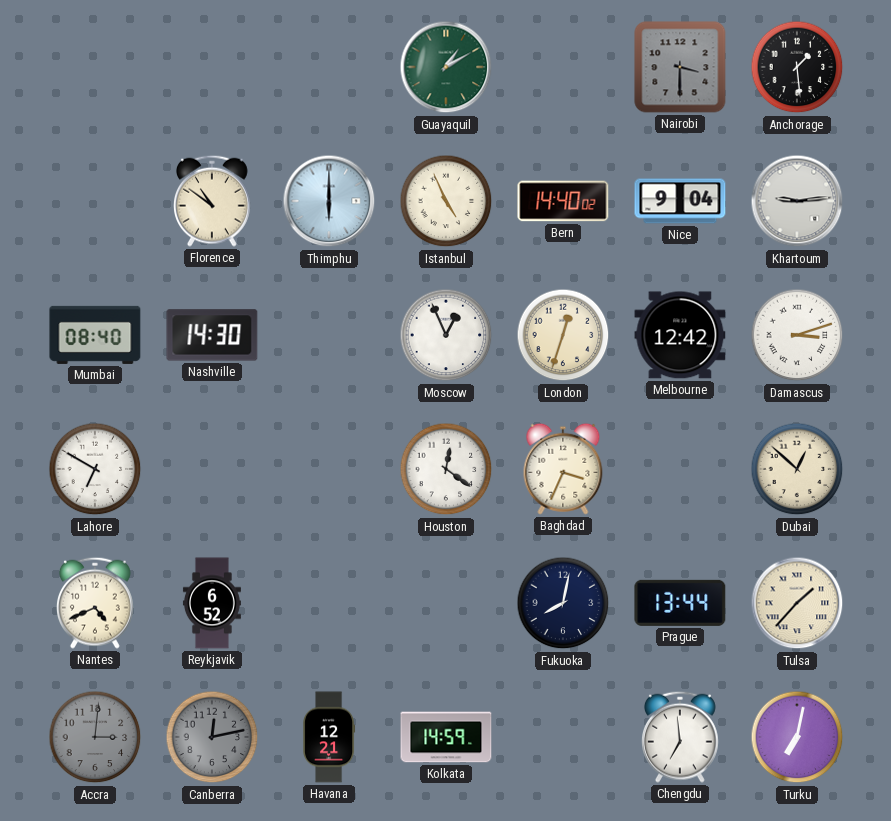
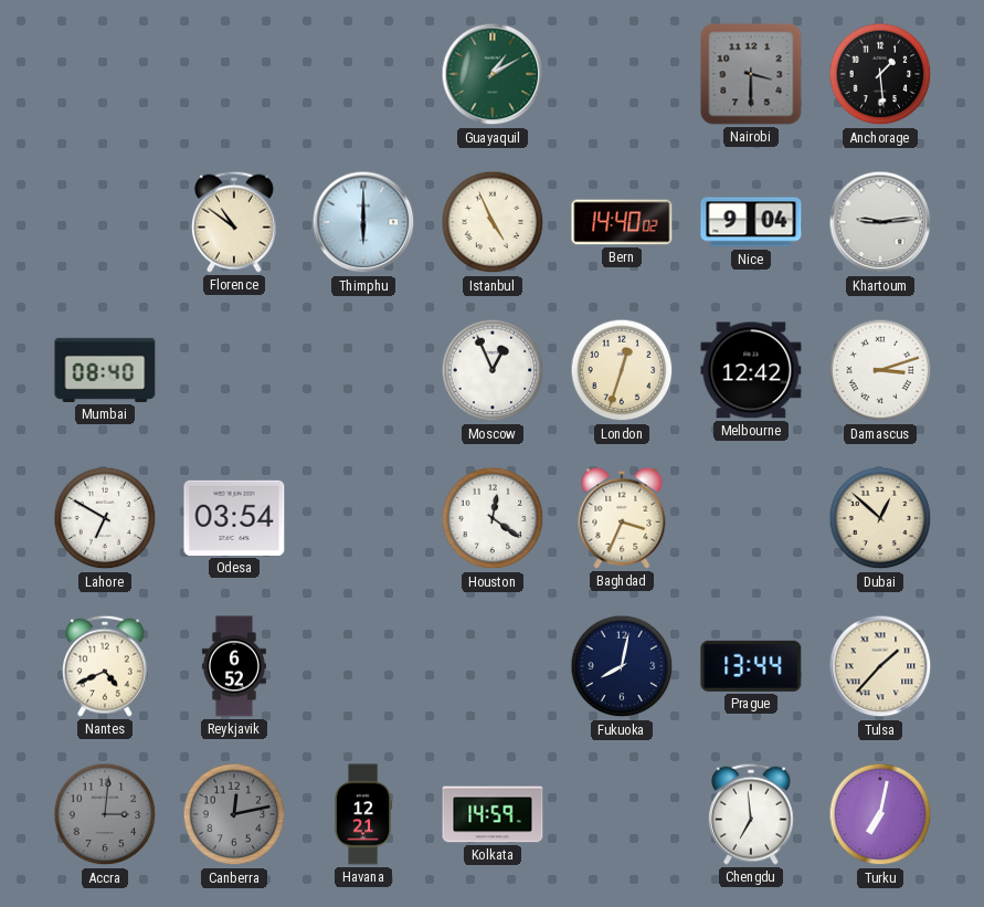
Nashville: 14:30 -> none (212, 335)
Odesa: none -> 03:54 (234, 518)
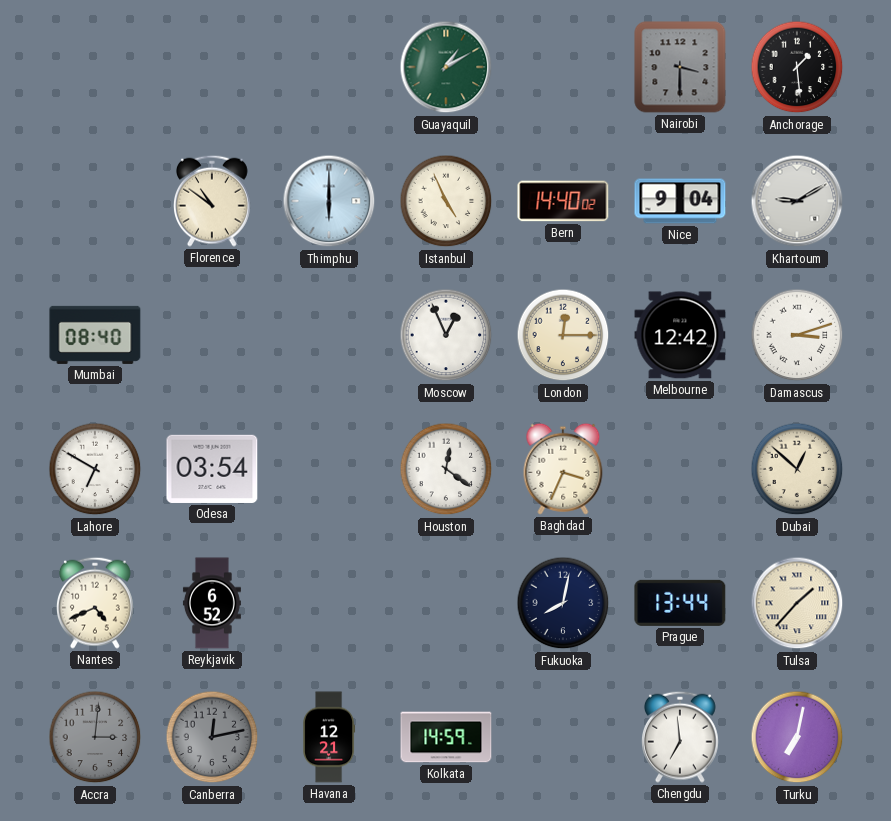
Khartoum: 9:14 -> 9:10 (797, 201)
London: 12:33 -> 12:15 (563, 335)
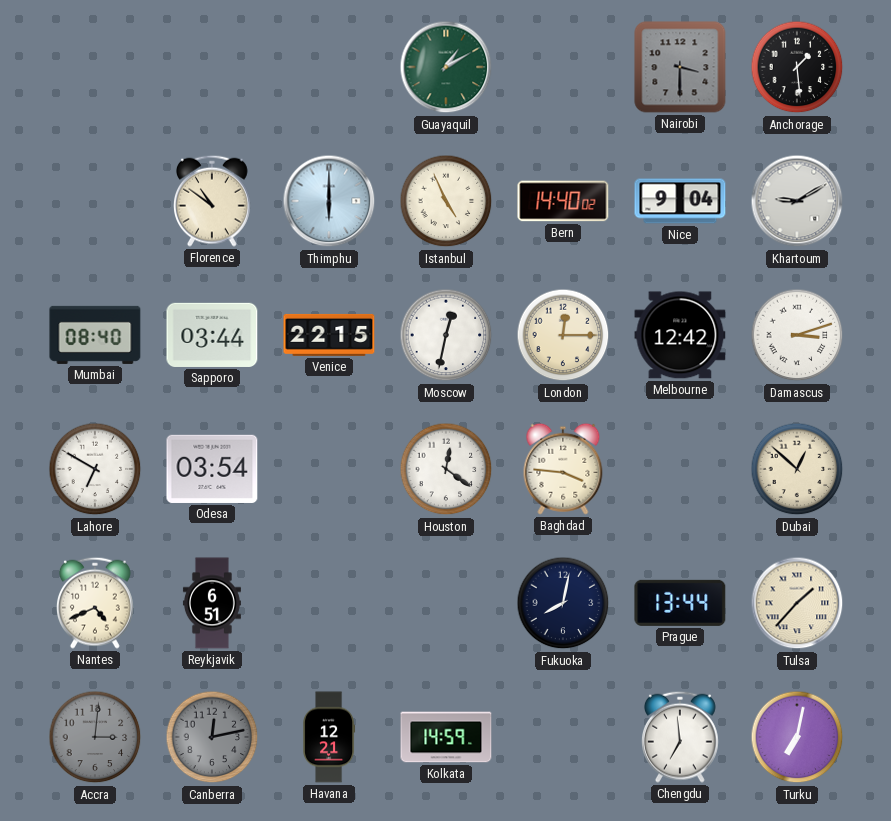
Sapporo: none -> 03:44 (212, 335)
Venice: none -> 22:15 (329, 335)
Moscow: 12:56 -> 12:32 (446, 335)
Baghdad: 3:34 -> 3:46 (563, 469)
Reykjavik: 6:52 -> 6:51 (212, 603)
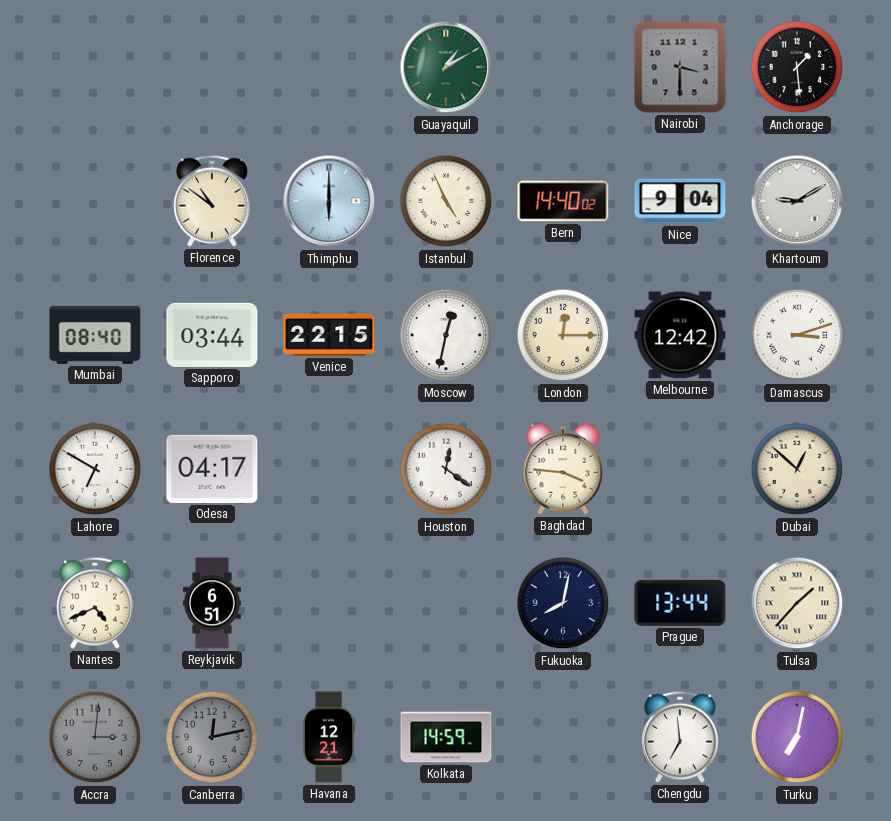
Odesa: 03:54 -> 04:17 (212, 469)
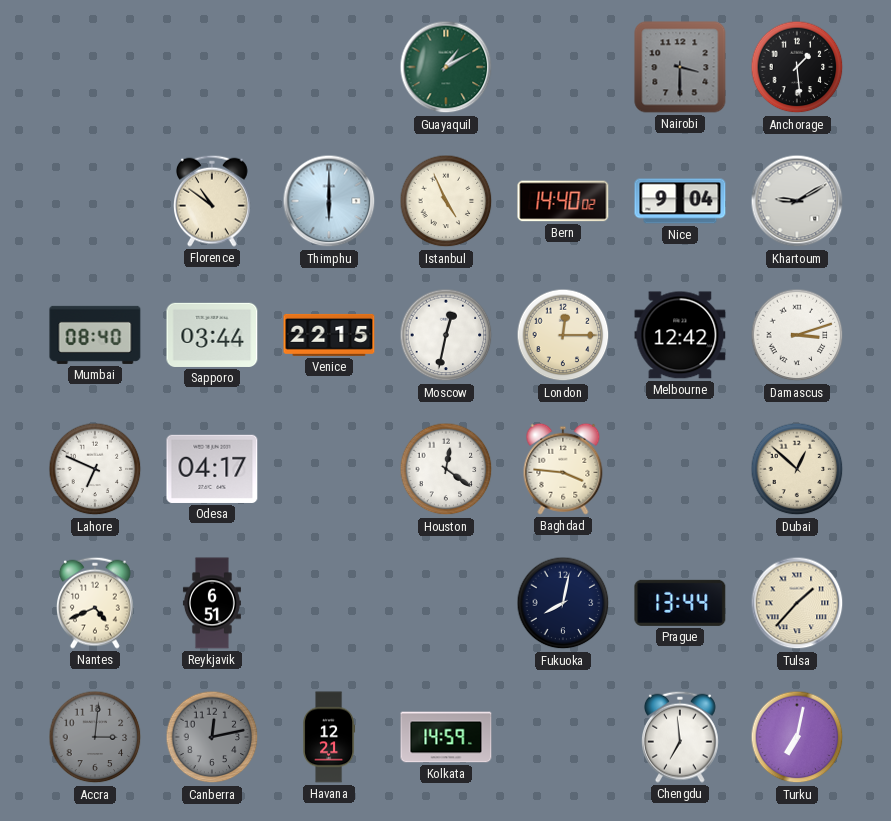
Lahore: 6:50 -> 6:49 (95, 469)
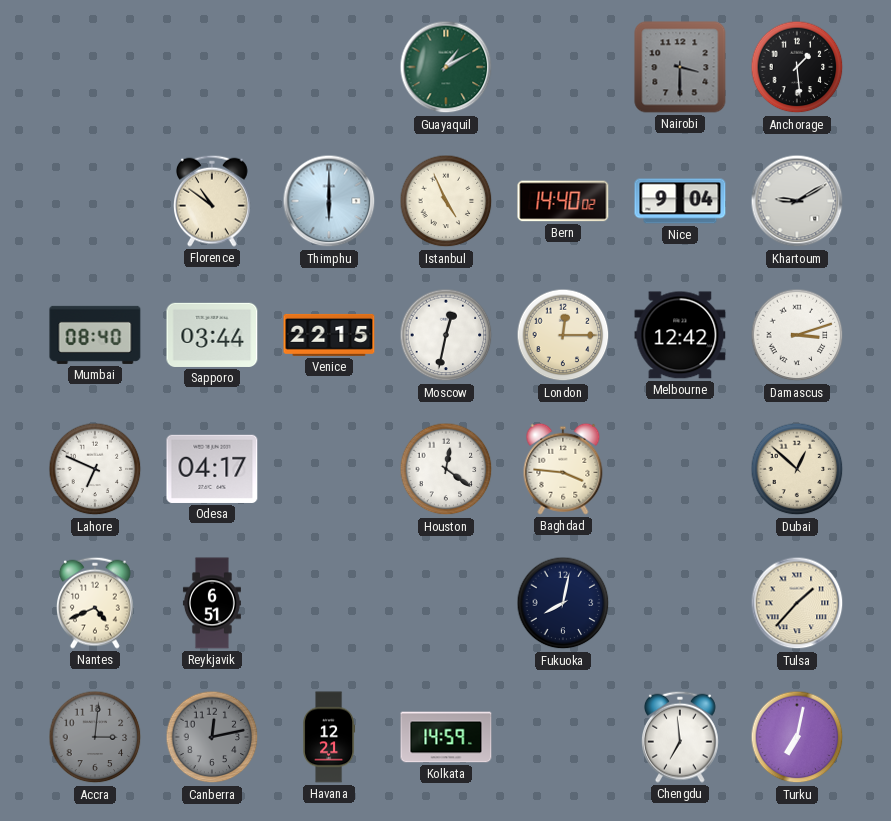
Prague: 13:44 -> none (680, 603)
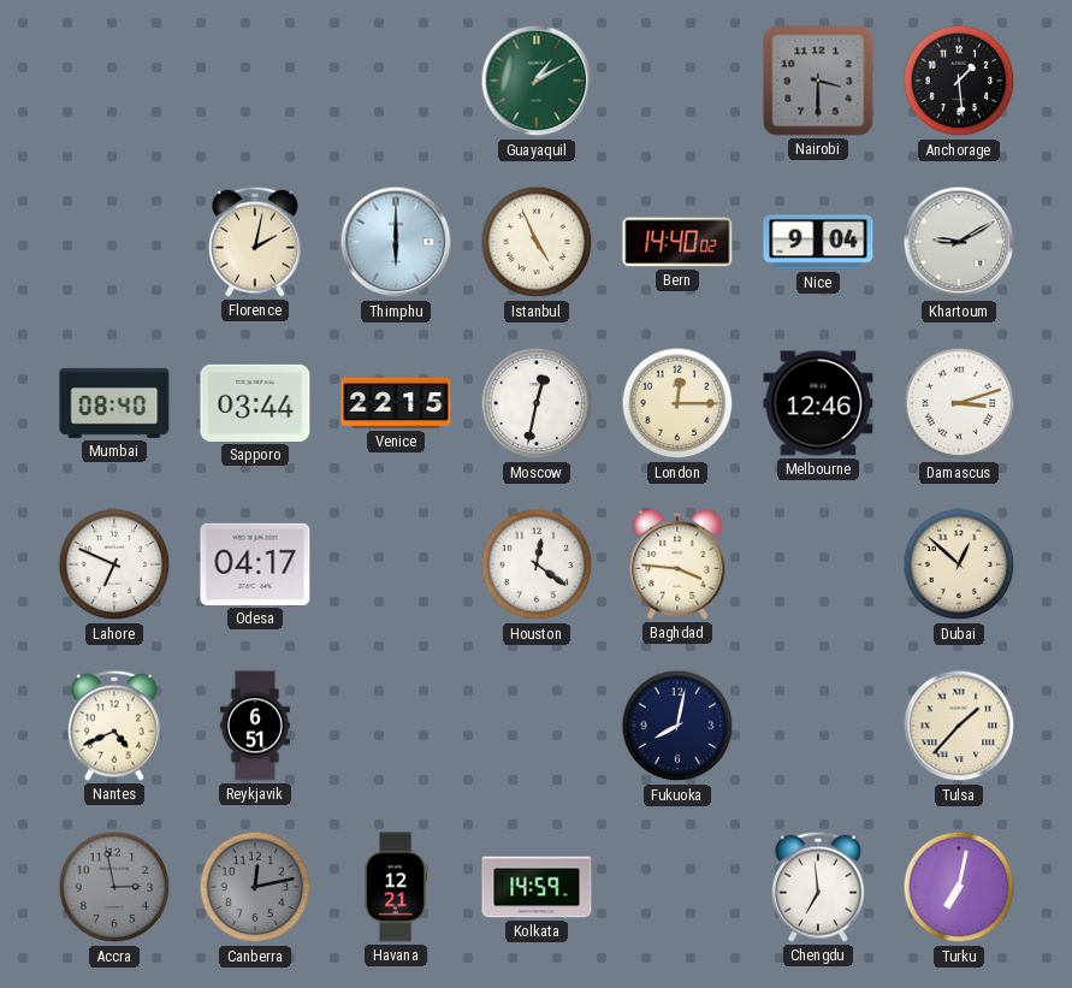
Florence: 10:51 -> 2:02 (256, 242)
Melbourne: 12:42 -> 12:46 (818, 403)
Accra: 3:01 -> 2:58 (114, 887)
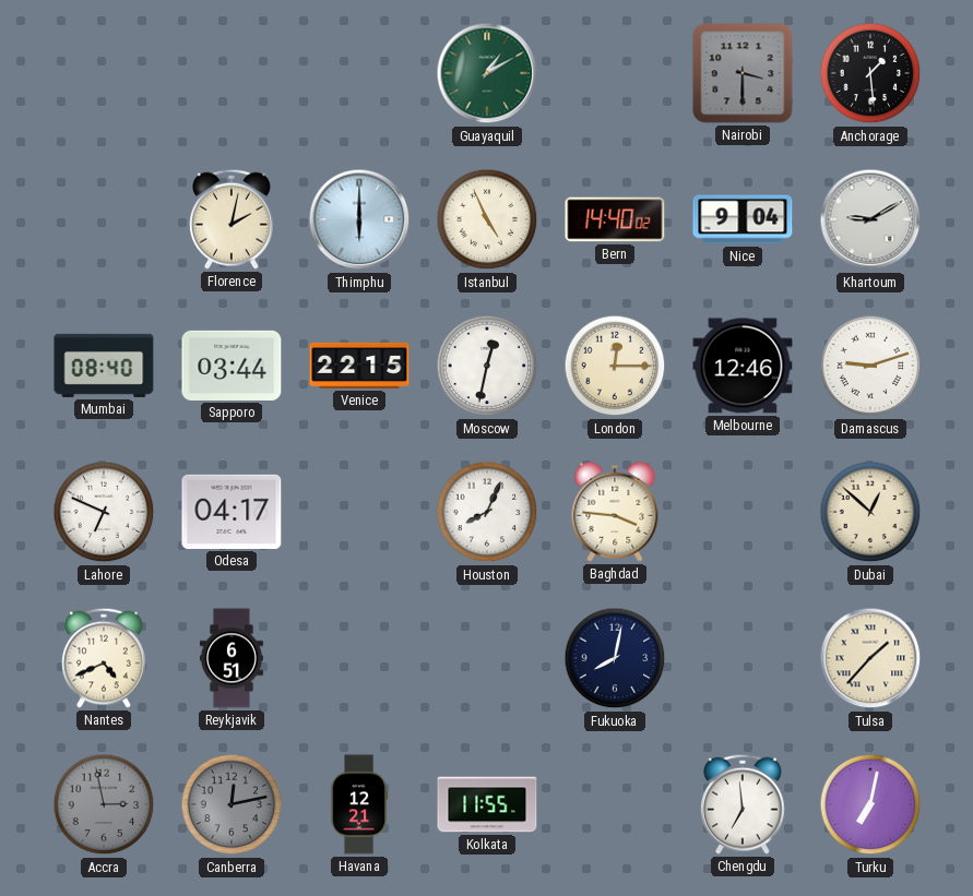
Damascus: 3:12 -> 9:12 (870, 366)
Houston: 12:21 -> 8:04 (487, 512)
Kolkata: 14:59 -> 11:55 (487, 804)
